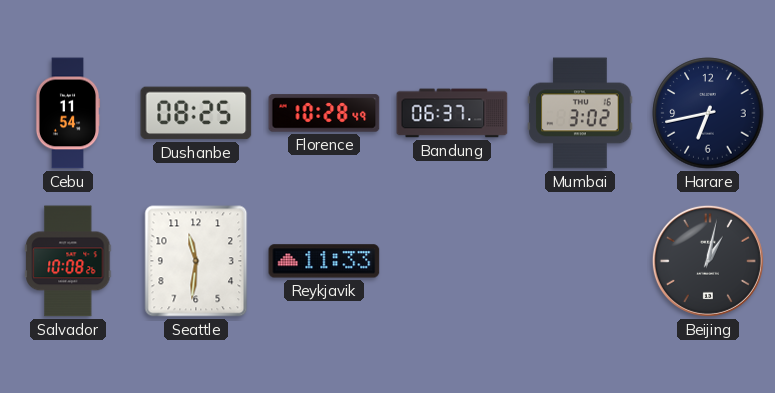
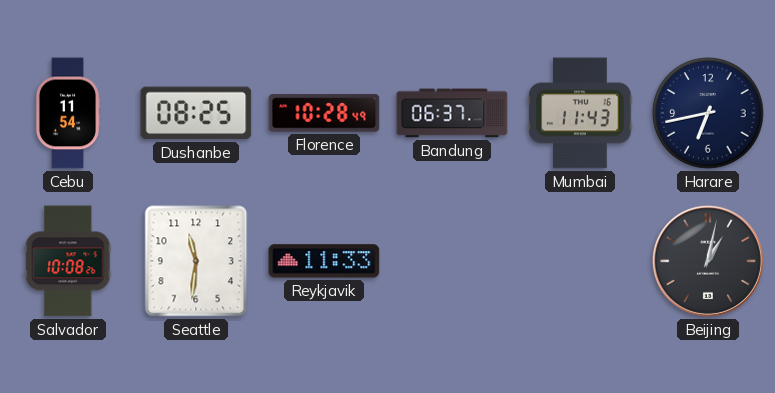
Mumbai: 3:02 -> 11:43 (580, 113)
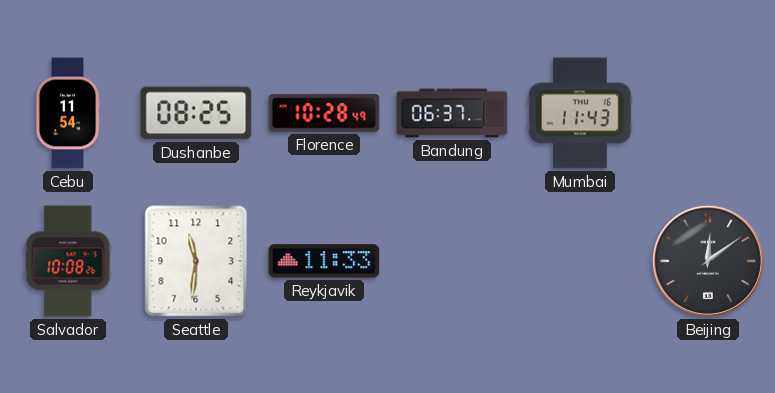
Harare: 6:43 -> none (708, 113)
Beijing: 1:02 -> 12:09 (708, 261)
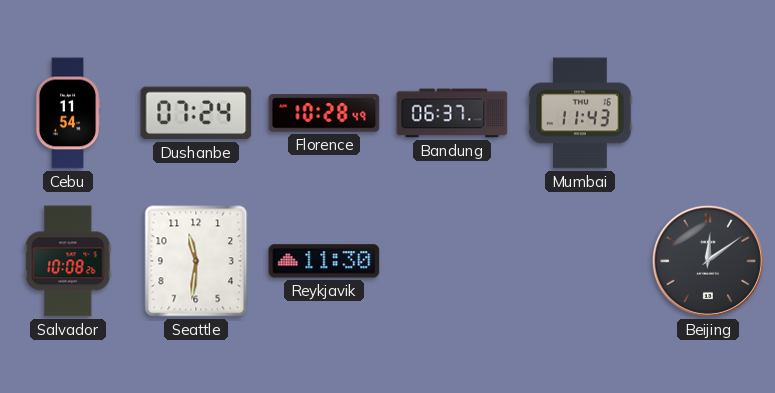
Dushanbe: 08:25 -> 07:24 (196, 113)
Reykjavik: 11:33 -> 11:30 (324, 261)
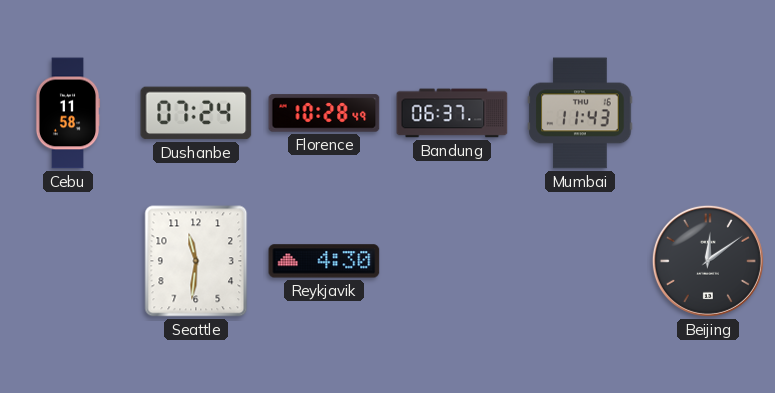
Cebu: 11:54 -> 11:58 (68, 113)
Salvador: 10:08 -> none (68, 261)
Reykjavik: 11:30 -> 4:30 (324, 261)
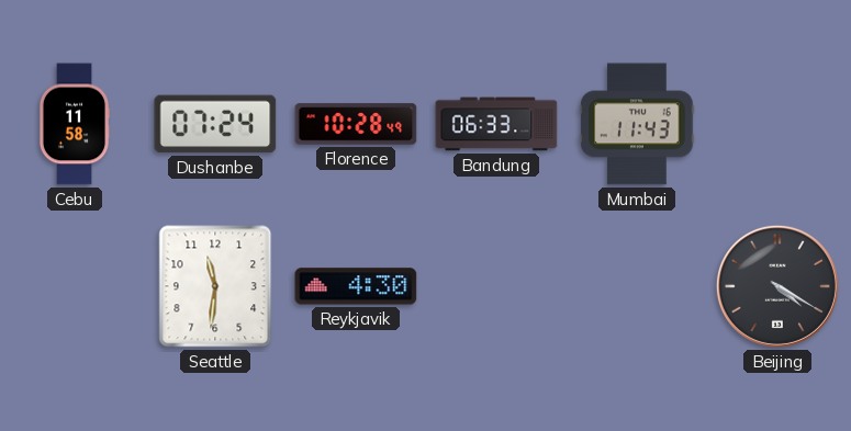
Bandung: 06:37 -> 06:33 (496, 124)
Beijing: 12:09 -> 4:20 (777, 286)
